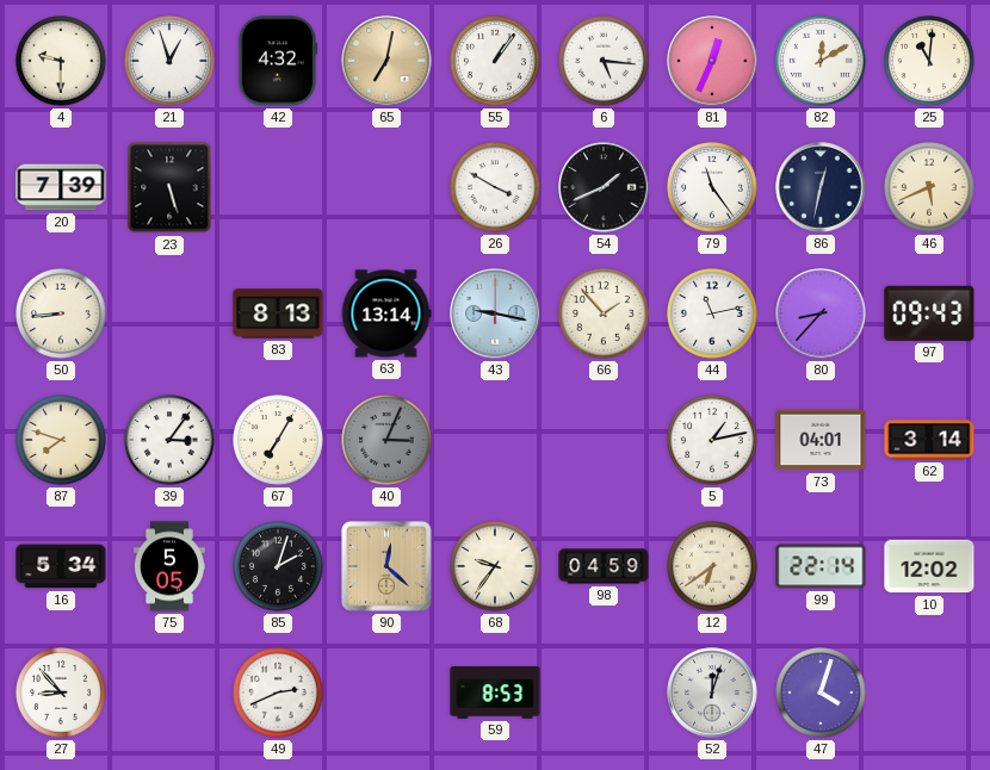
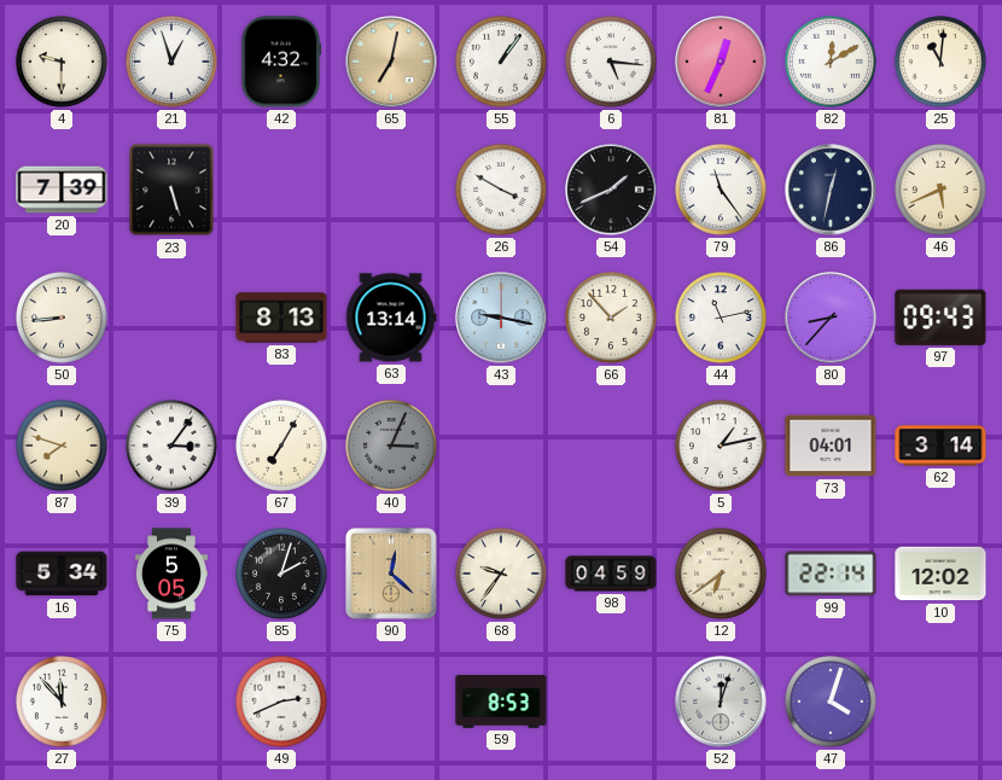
27: 8:53 -> 11:53 (63, 703)
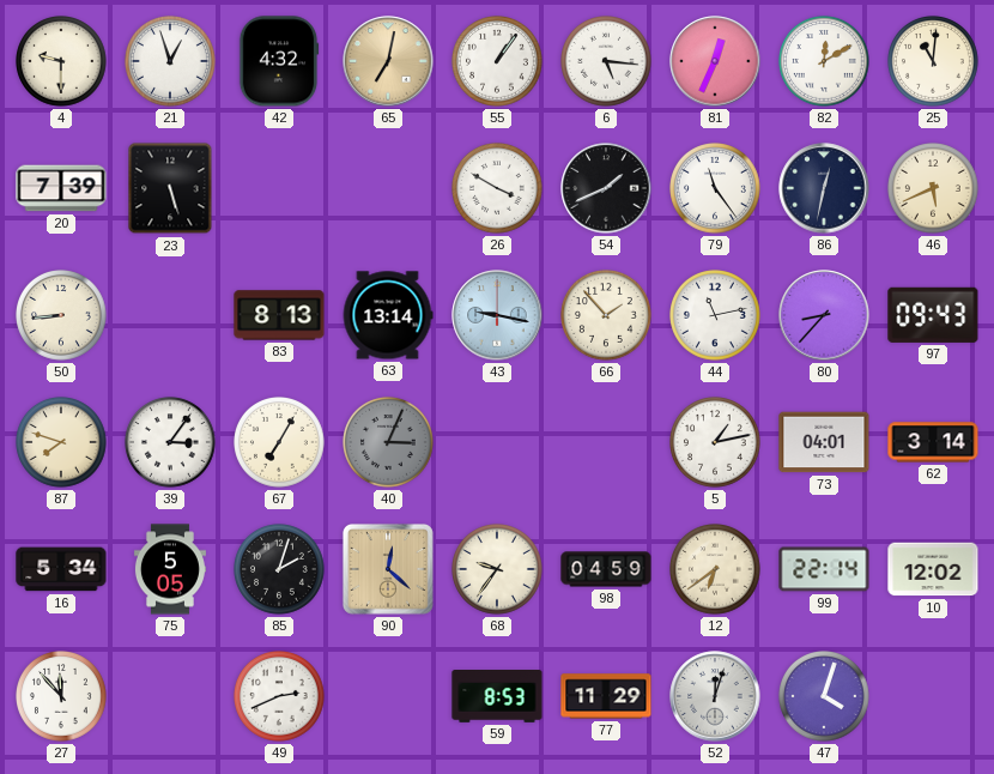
77: none -> 11:29 (606, 696)
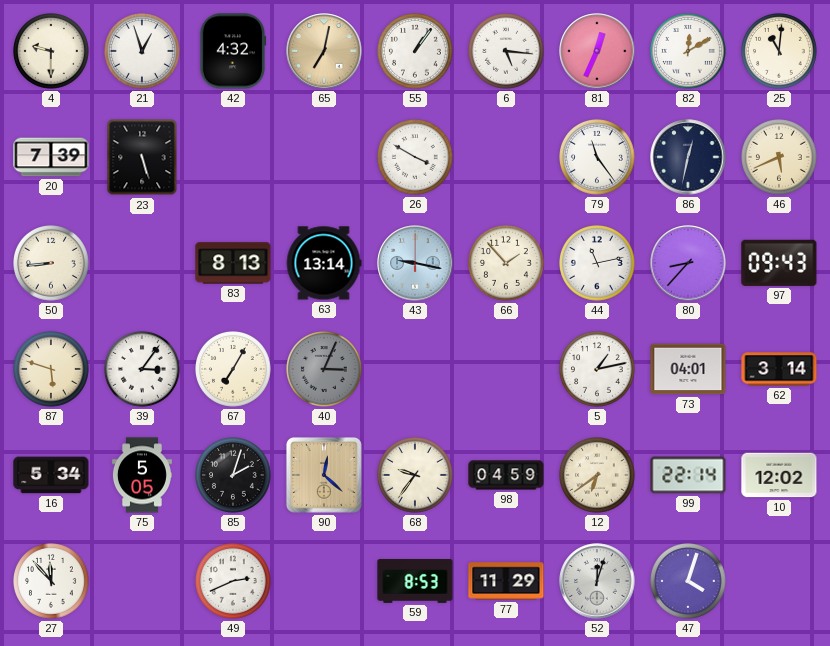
54: 1:41 -> none (606, 188)
87: 7:48 -> 5:48 (52, 370)
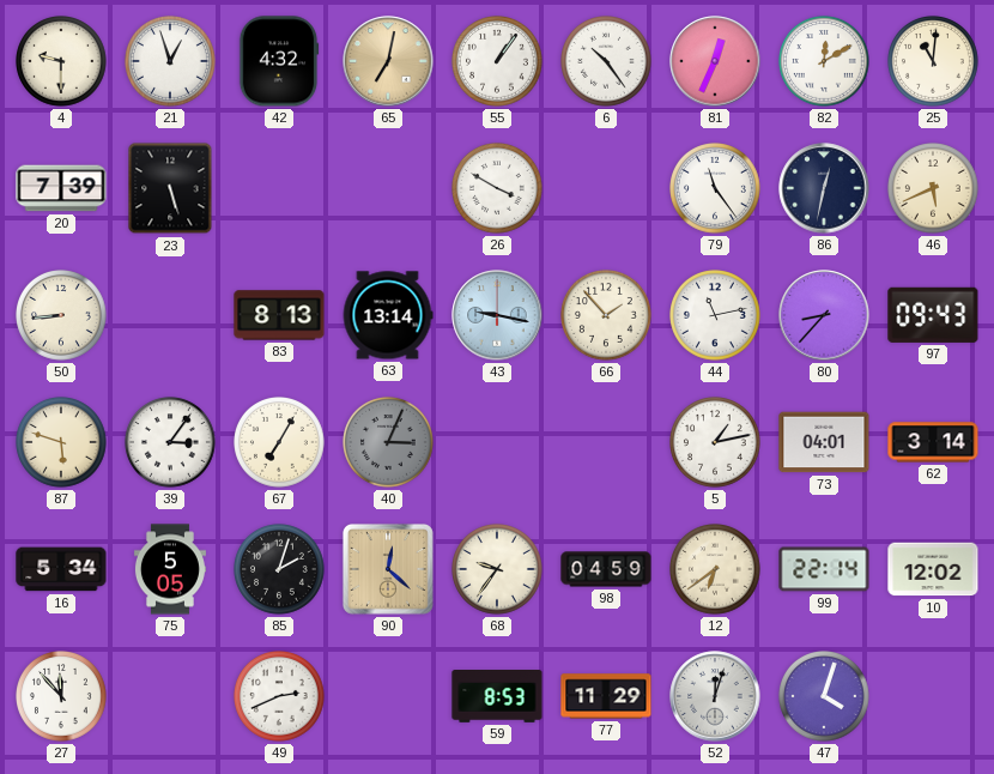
6: 5:16 -> 10:24 (607, 62)
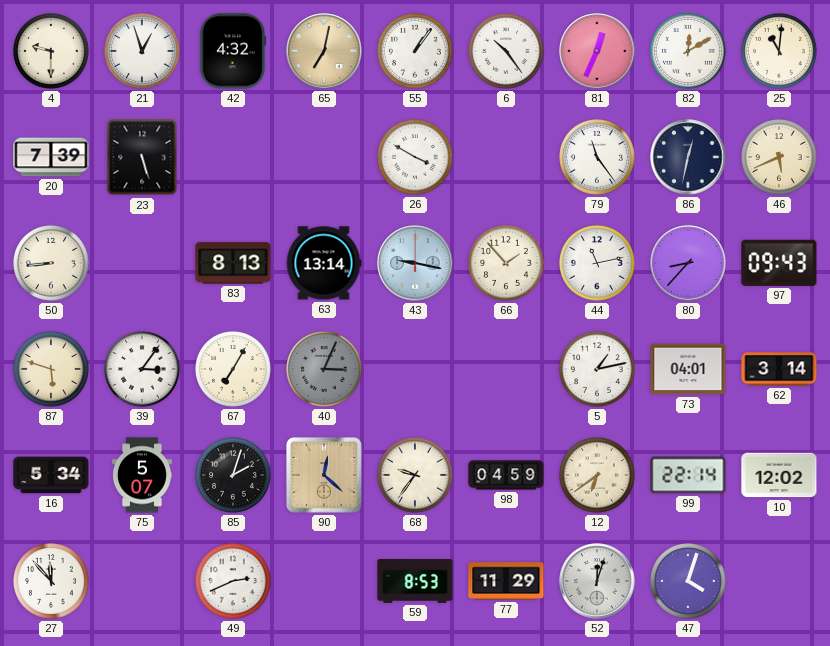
75: 5:05 -> 5:07 (142, 475)
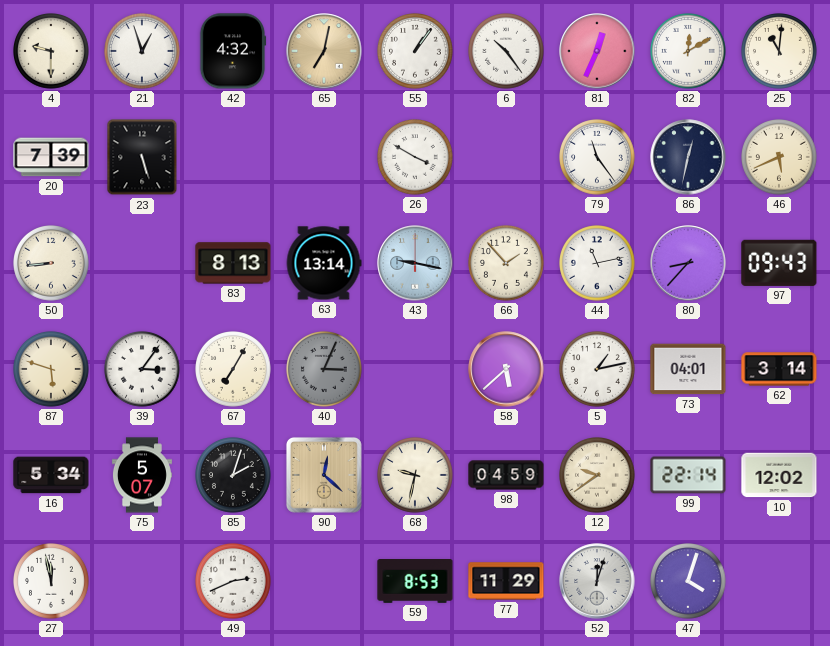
58: none -> 5:38 (506, 369)
68: 9:36 -> 9:32 (416, 476)
12: 6:39 -> 9:39 (598, 476)
27: 11:53 -> 11:58 (52, 582)
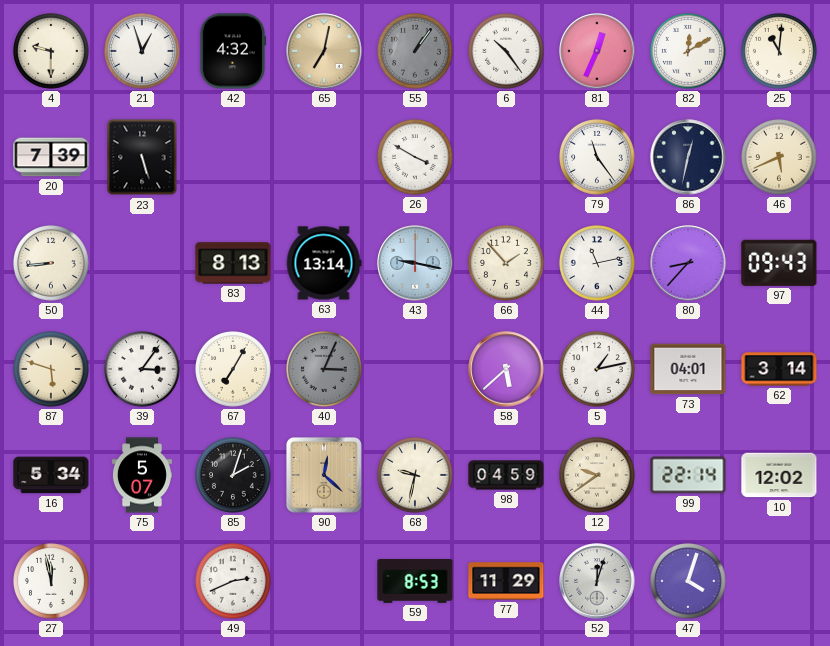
55 dial: white -> grey (416, 52)
